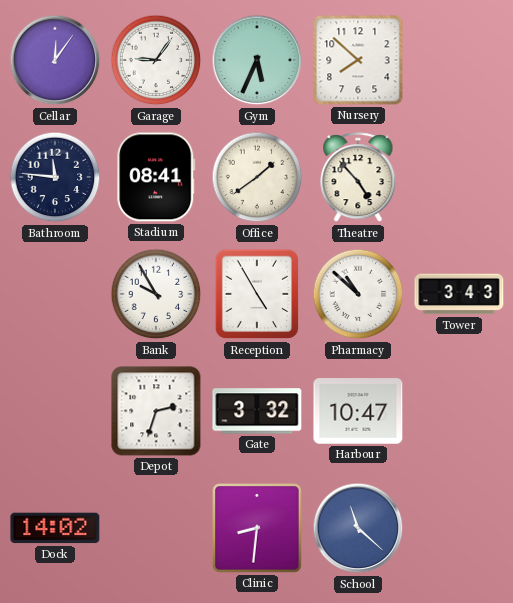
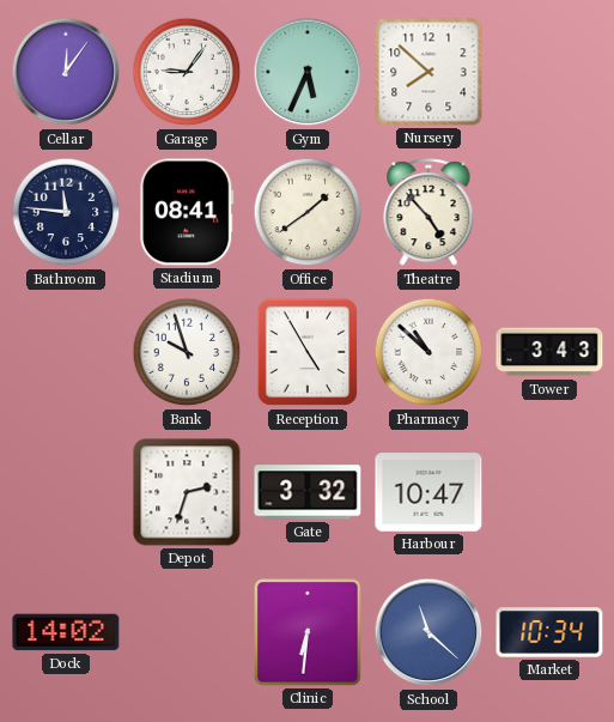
Bank: 9:55 -> 9:57 (187, 352)
Clinic: 8:31 -> 6:31 (309, 633)
Market: none -> 10:34 (549, 632)
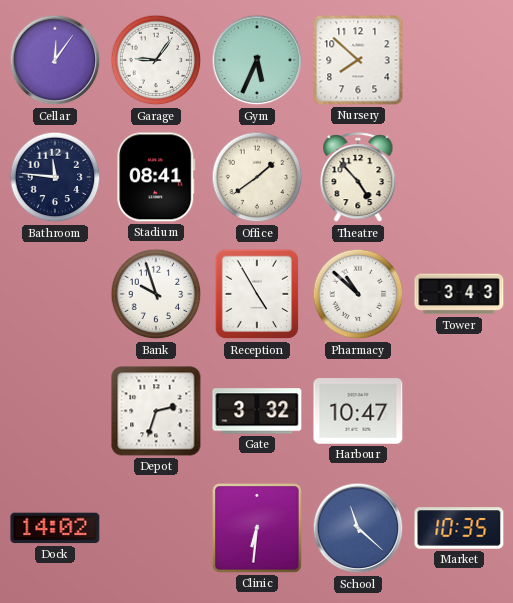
Market: 10:34 -> 10:35 (459, 528)
